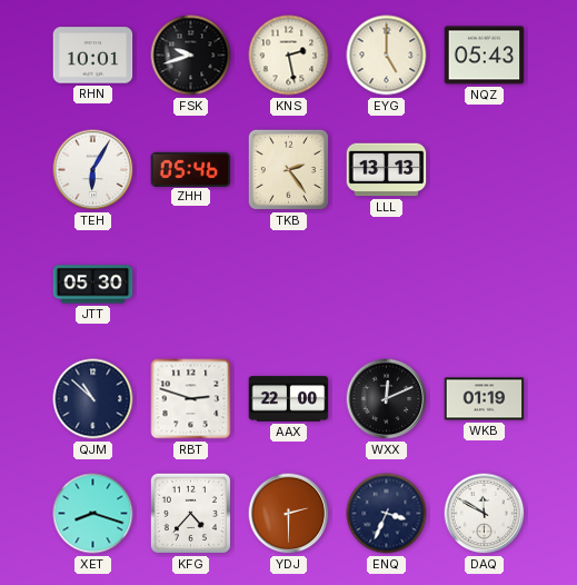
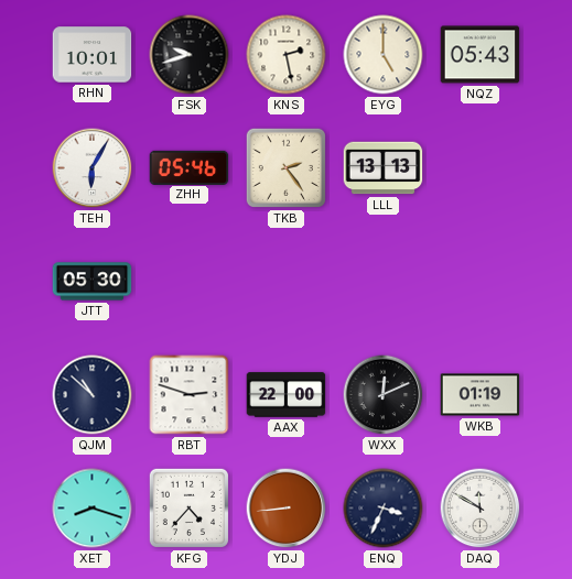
YDJ: 2:30 -> 8:44 (287, 509)
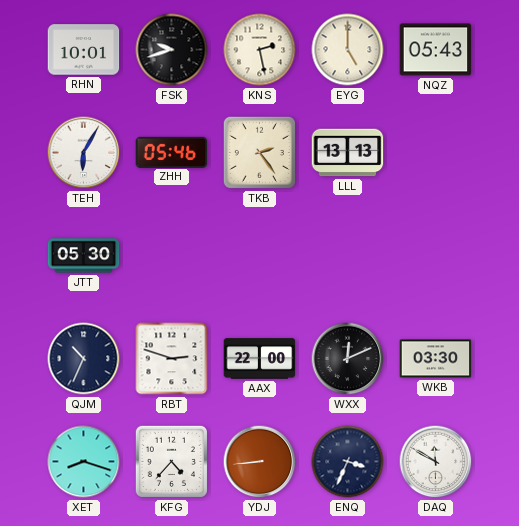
QJM: 10:52 -> 10:34 (84, 359)
WKB: 01:19 -> 03:30 (436, 359)
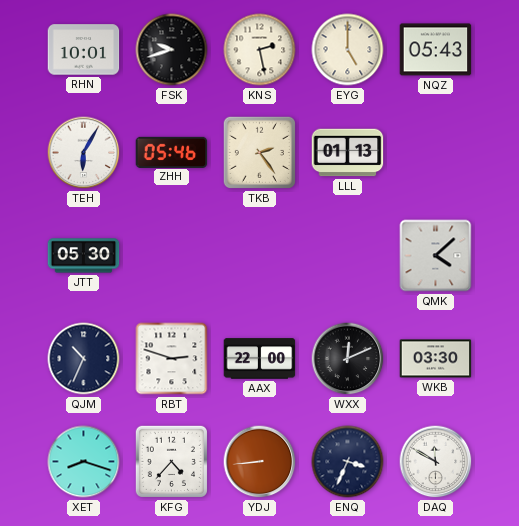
LLL: 13:13 -> 01:13 (348, 153)
QMK: none -> 4:08 (436, 256)
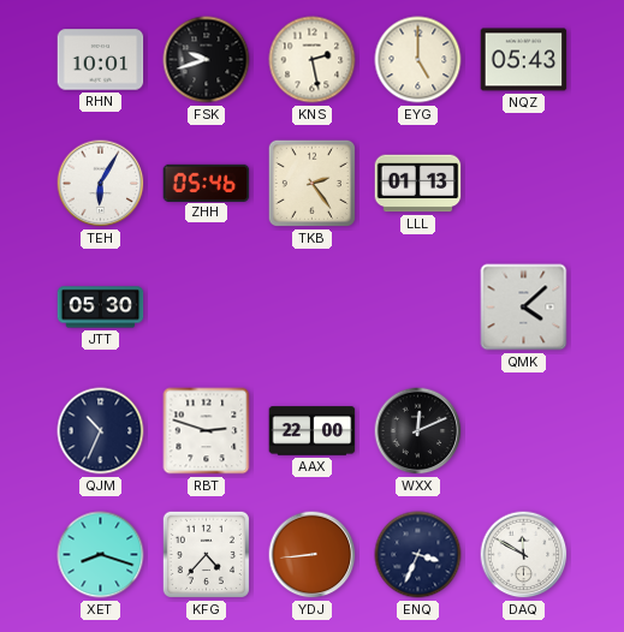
WKB: 03:30 -> none (436, 359)
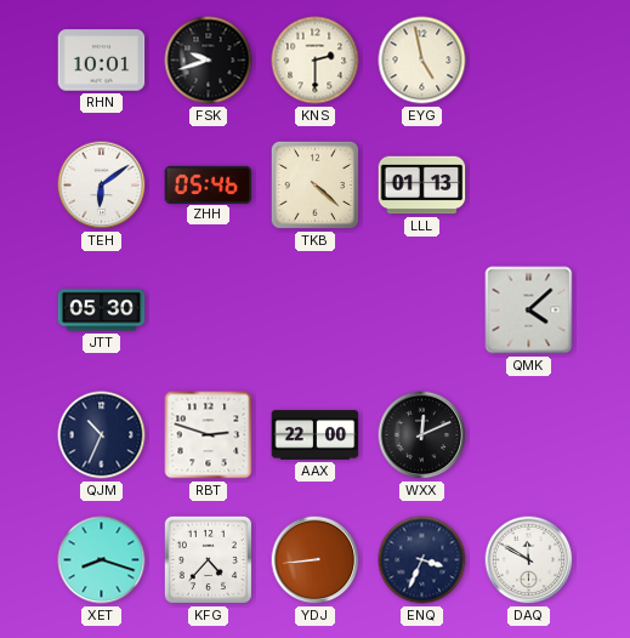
KNS: 2:28 -> 2:30 (316, 61)
EYG: 5:00 -> 4:58 (422, 61)
NQZ: 05:43 -> none (524, 60)
TEH: 6:05 -> 6:09 (102, 186)
TKB: 2:24 -> 4:22 (314, 184)
